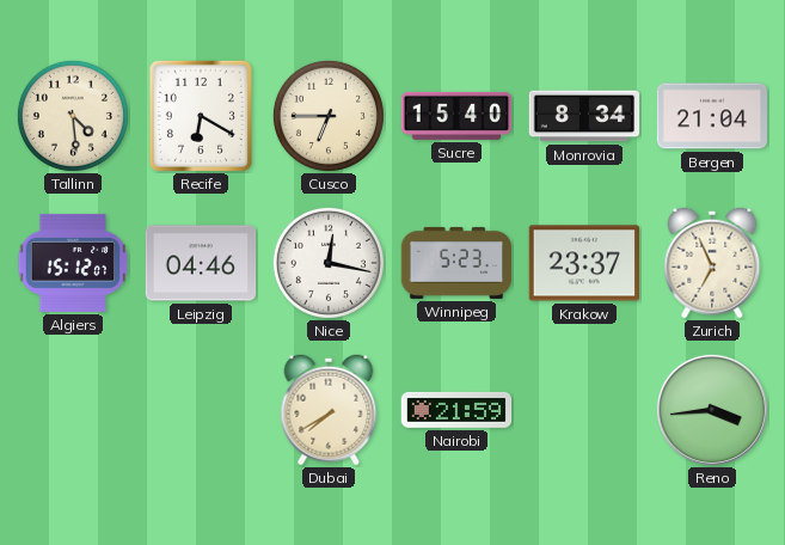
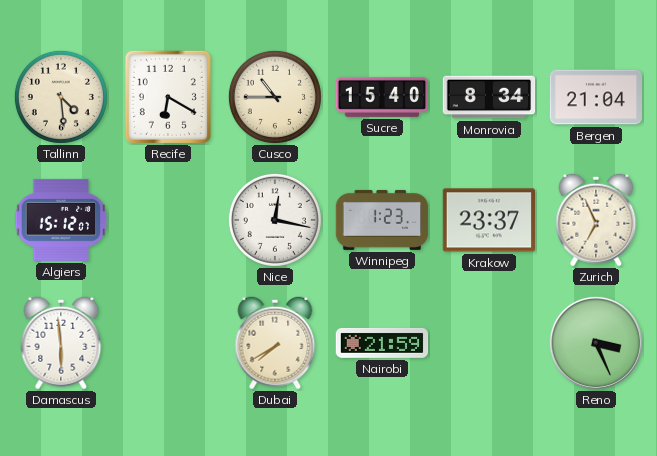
Cusco: 6:45 -> 10:45 (275, 97)
Leipzig: 04:46 -> none (201, 263)
Winnipeg: 5:23 -> 1:23 (382, 220)
Damascus: none -> 5:59 (61, 343)
Reno: 3:44 -> 3:26 (596, 343)
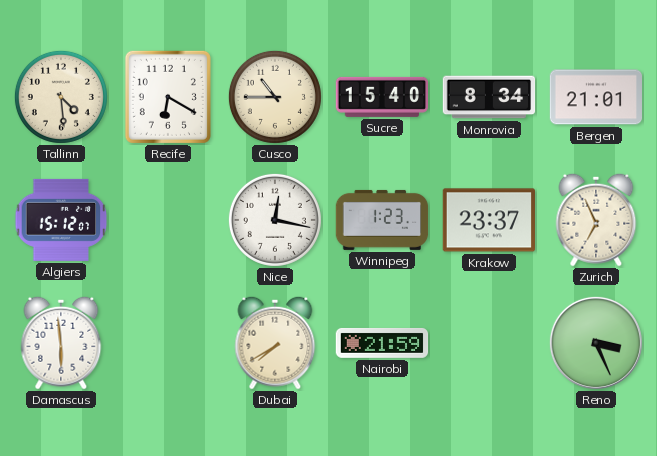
Bergen: 21:04 -> 21:01 (595, 97)
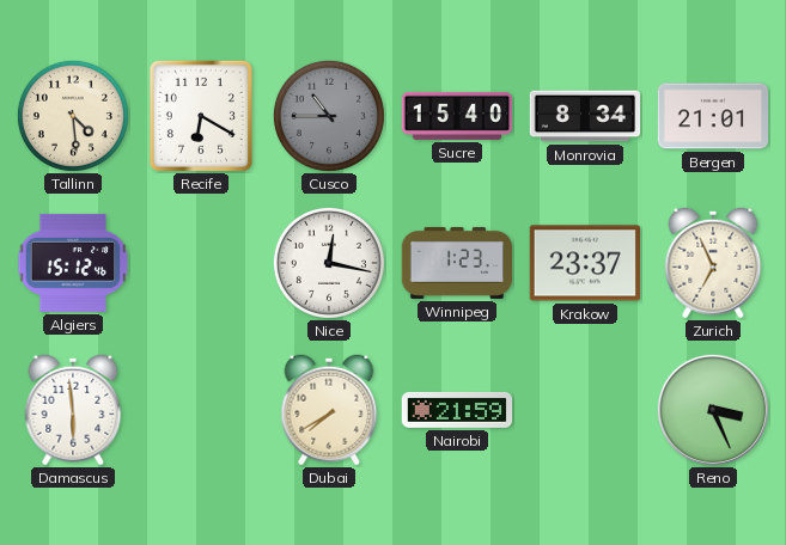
Cusco dial: cream -> grey (329, 116)
Algiers: 15:12:07 -> 15:12:46 (73, 263)
